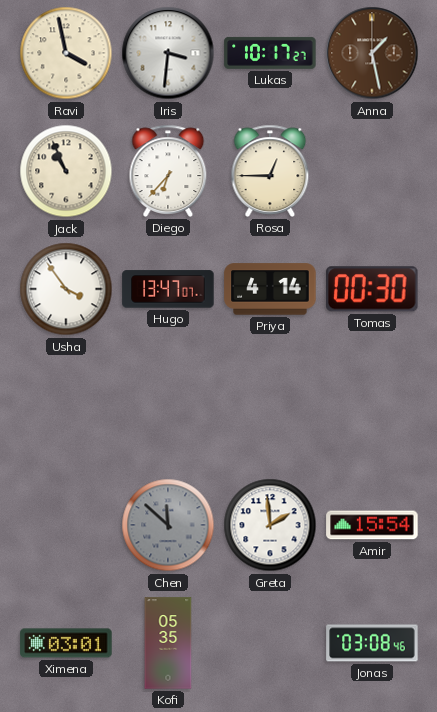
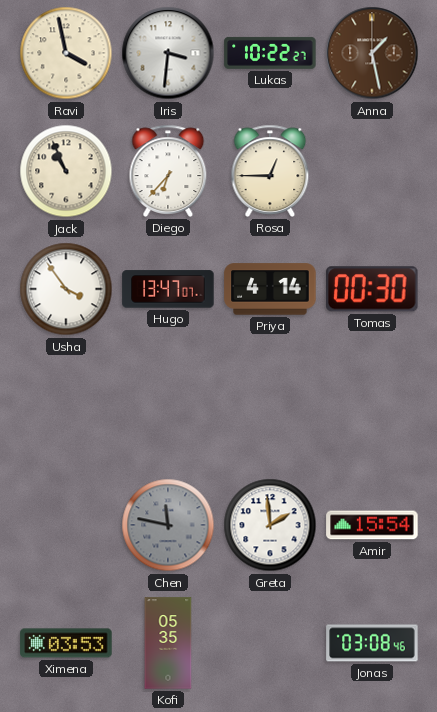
Lukas: 10:17 -> 10:22 (270, 53)
Chen: 11:52 -> 11:47 (168, 525)
Ximena: 03:01 -> 03:53 (66, 643)
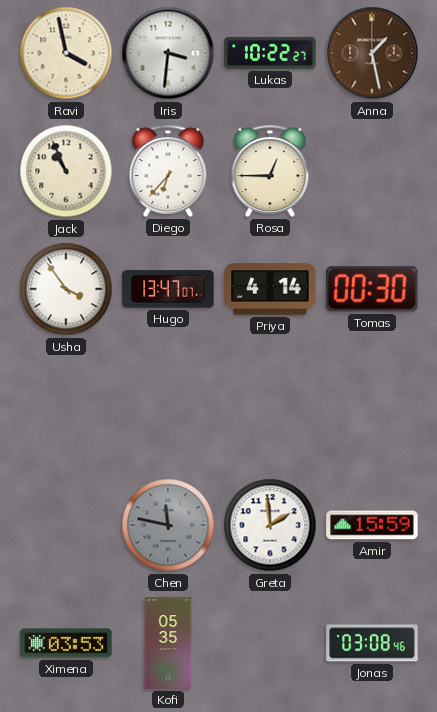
Amir: 15:54 -> 15:59 (372, 525)
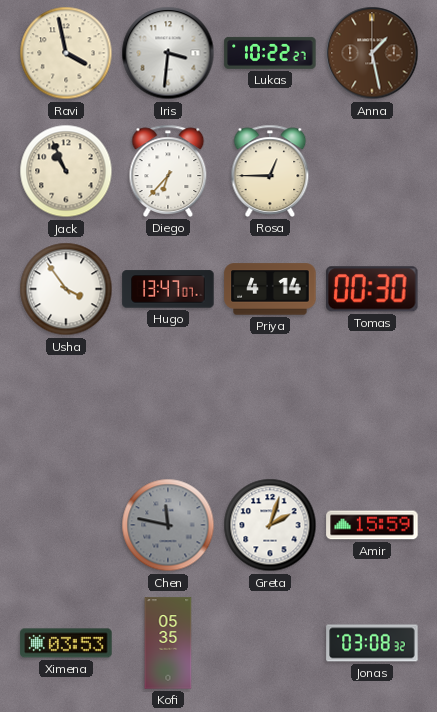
Greta: 1:59 -> 2:03 (270, 525)
Jonas: 03:08:46 -> 03:08:32 (372, 643)
